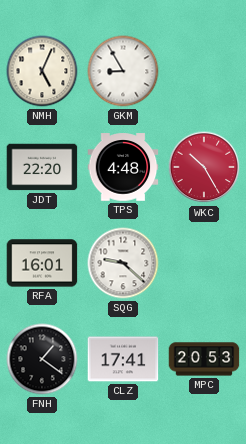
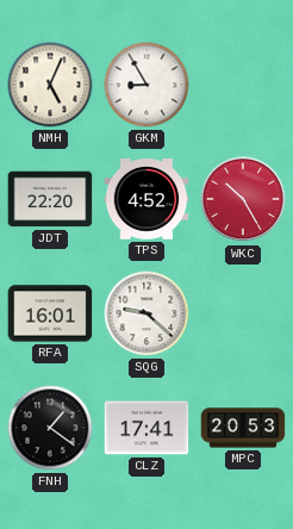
TPS: 4:48 -> 4:52 (146, 199)
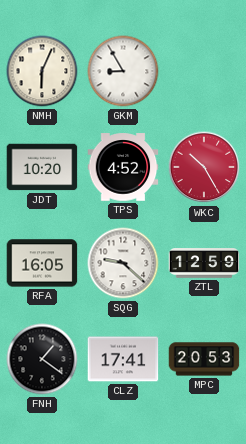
NMH: 5:04 -> 6:04 (42, 71)
JDT: 22:20 -> 10:20 (42, 167)
RFA: 16:01 -> 16:05 (42, 263)
ZTL: none -> 12:59 (204, 263)
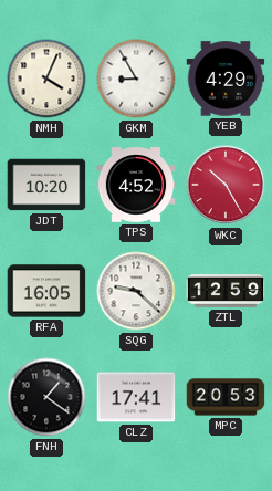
NMH: 6:04 -> 4:04 (46, 79)
YEB: none -> 4:29 (226, 79)
